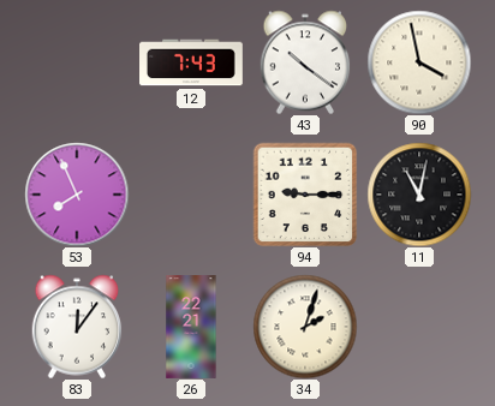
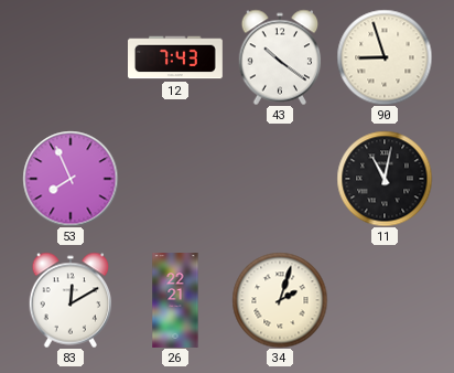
90: 3:58 -> 8:57 (385, 57)
94: 9:15 -> none (305, 195)
83: 12:06 -> 12:10 (71, 300)
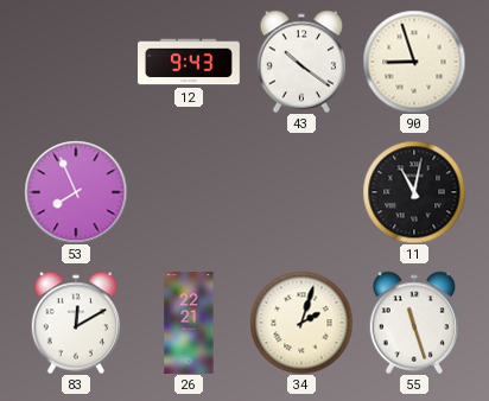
12: 7:43 -> 9:43 (190, 62)
55: none -> 11:27 (414, 323)
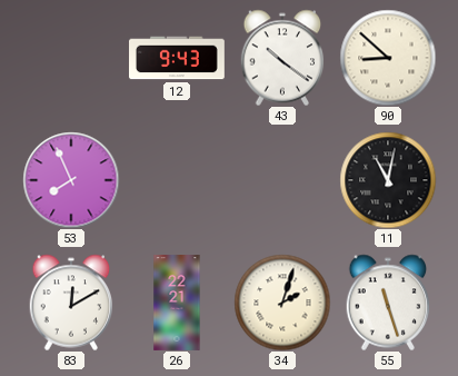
90: 8:57 -> 8:52 (388, 58)
